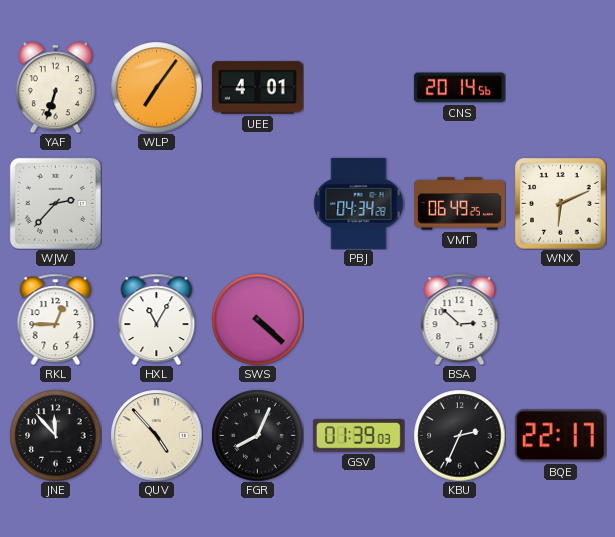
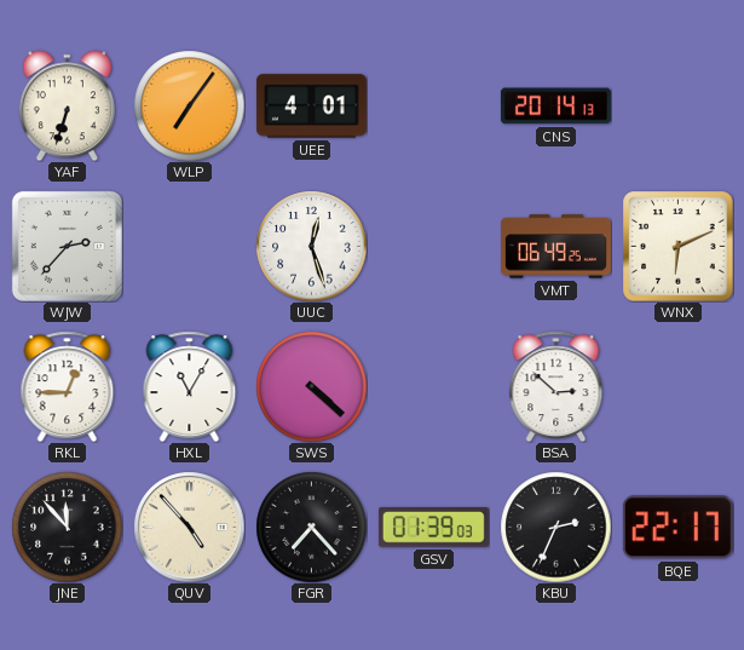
CNS: 20:14:56 -> 20:14:13 (555, 107)
UUC: none -> 12:27 (311, 246)
PBJ: 04:34 -> none (359, 203)
FGR: 8:04 -> 7:23 (311, 527)
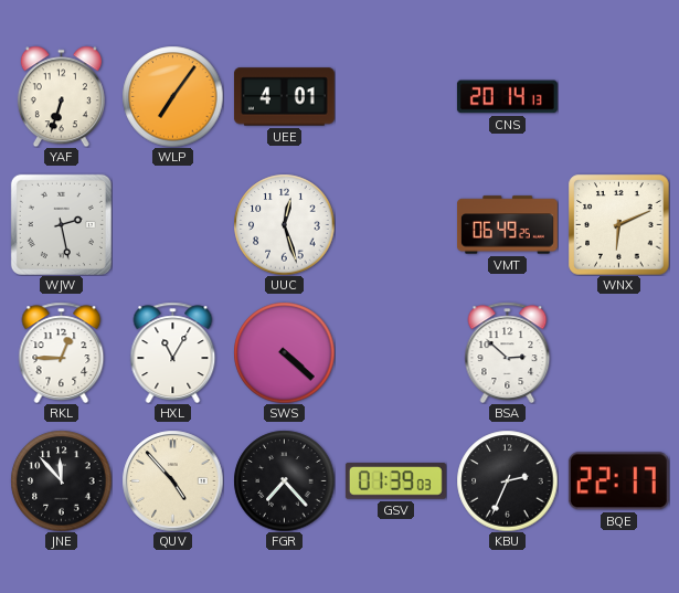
WJW: 2:37 -> 2:28 (61, 224)
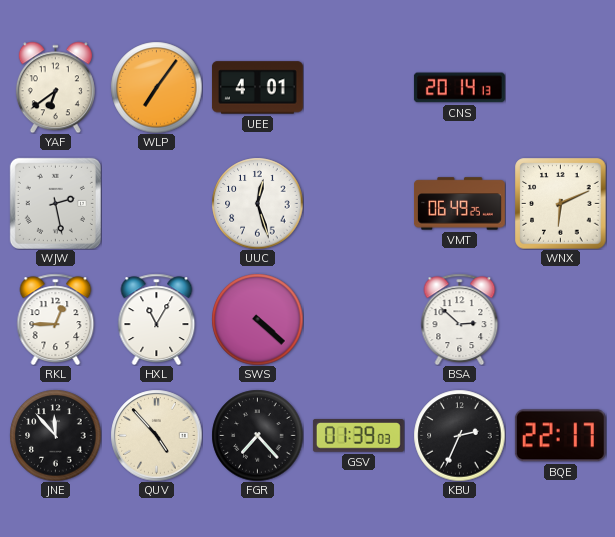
YAF: 6:33 -> 6:39 (55, 87)
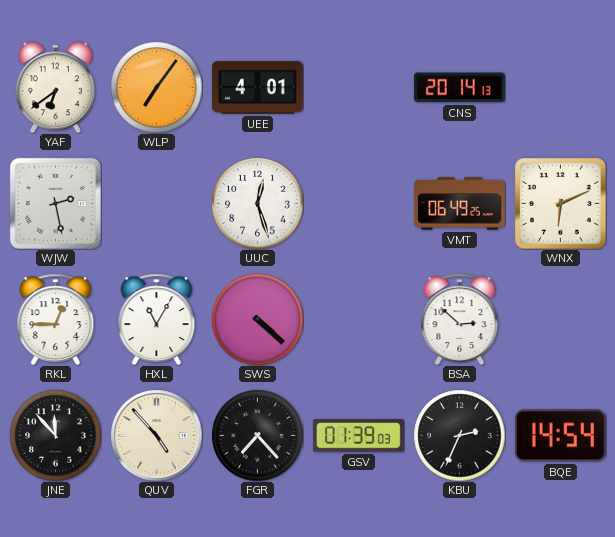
BQE: 22:17 -> 14:54 (560, 436)
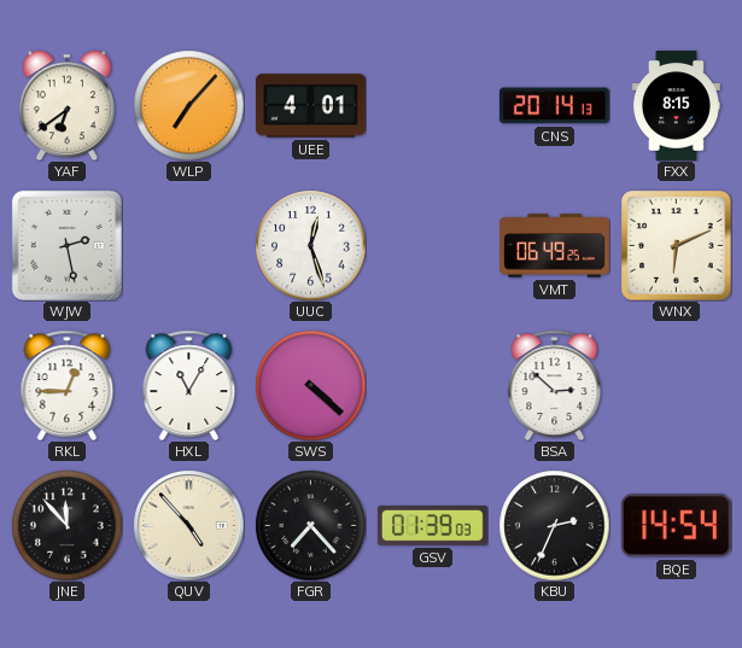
WLP: 7:06 -> 7:07 (188, 105)
FXX: none -> 8:15 (676, 106)
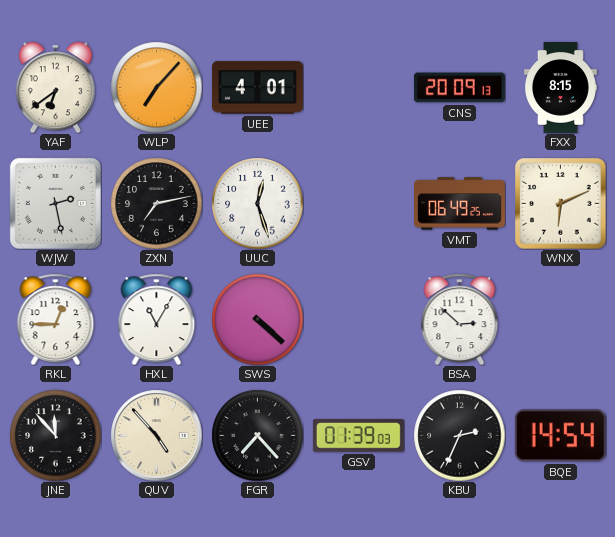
CNS: 20:14 -> 20:09 (459, 88)
ZXN: none -> 7:13 (156, 203)
